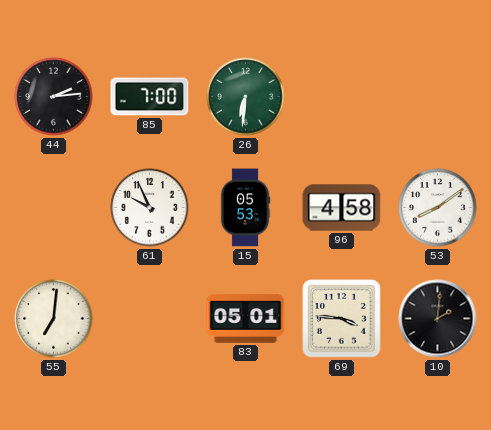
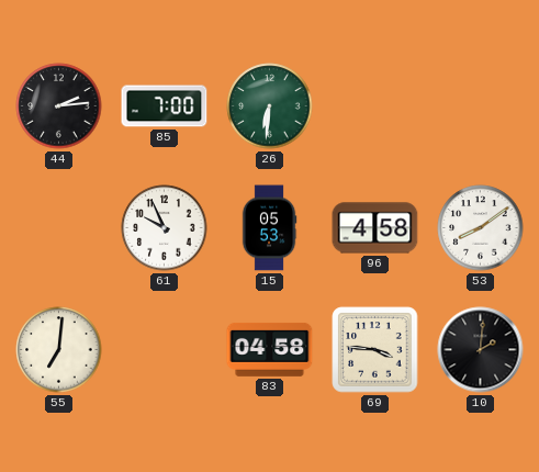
83: 05:01 -> 04:58 (270, 349)
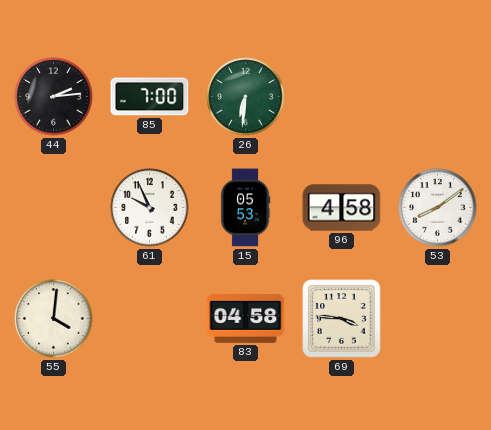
55: 7:01 -> 4:01 (54, 319)
10: 2:01 -> none (481, 350)
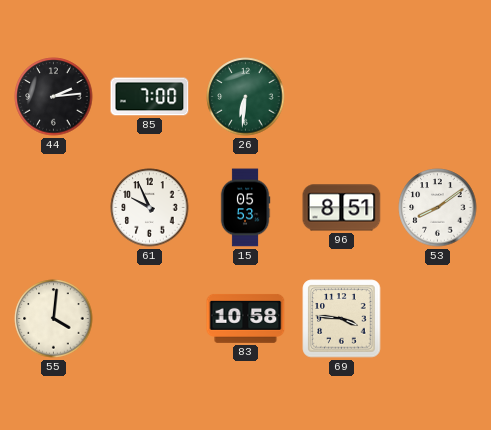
96: 4:58 -> 8:51 (342, 208)
83: 04:58 -> 10:58 (246, 318)
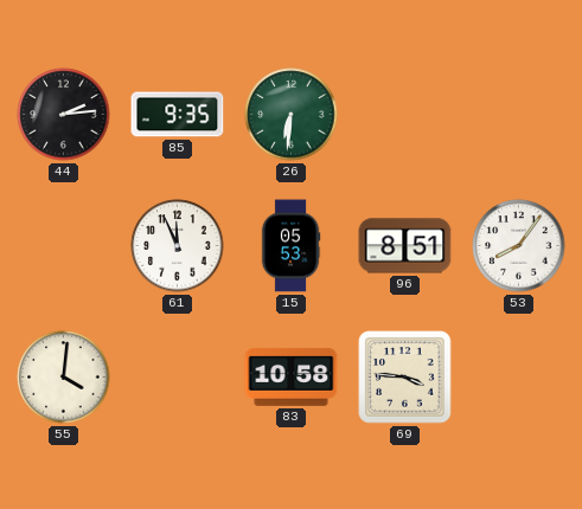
85: 7:00 -> 9:35 (178, 115)
61: 9:56 -> 11:56 (178, 246)
53: 8:09 -> 8:06 (519, 246)
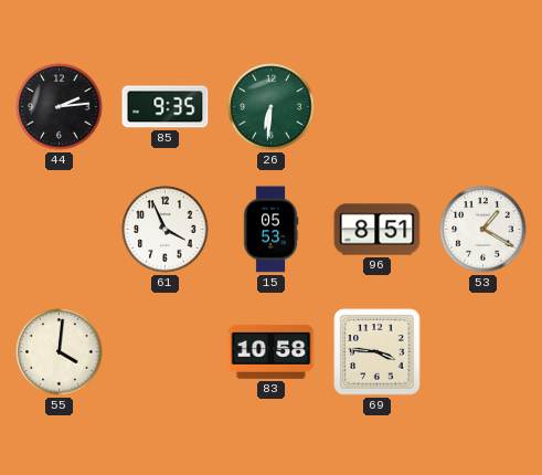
61: 11:56 -> 3:56 (166, 230)
53: 8:06 -> 1:20 (483, 230)
